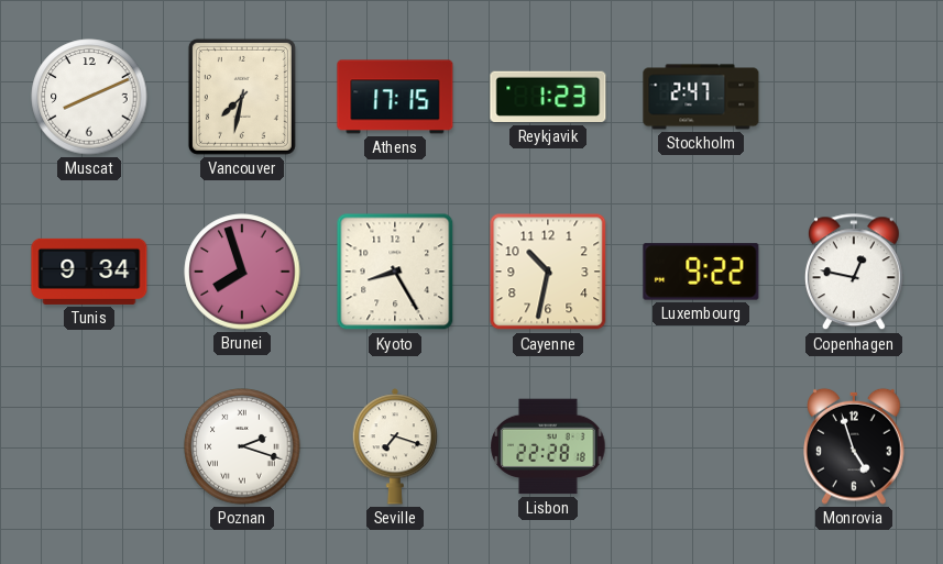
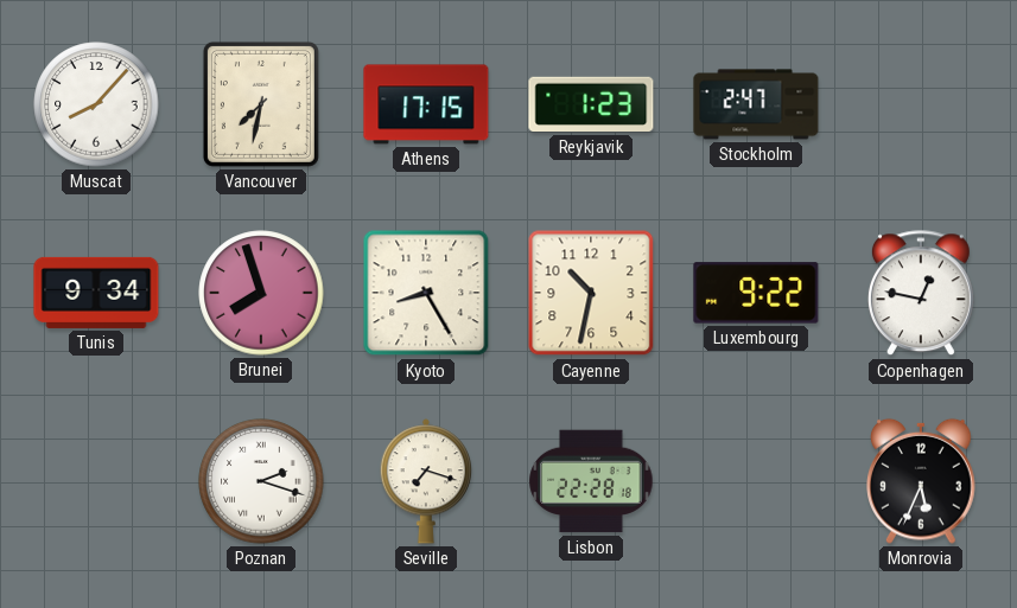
Muscat: 8:11 -> 8:07 (96, 104)
Monrovia: 4:57 -> 5:34 (921, 481)
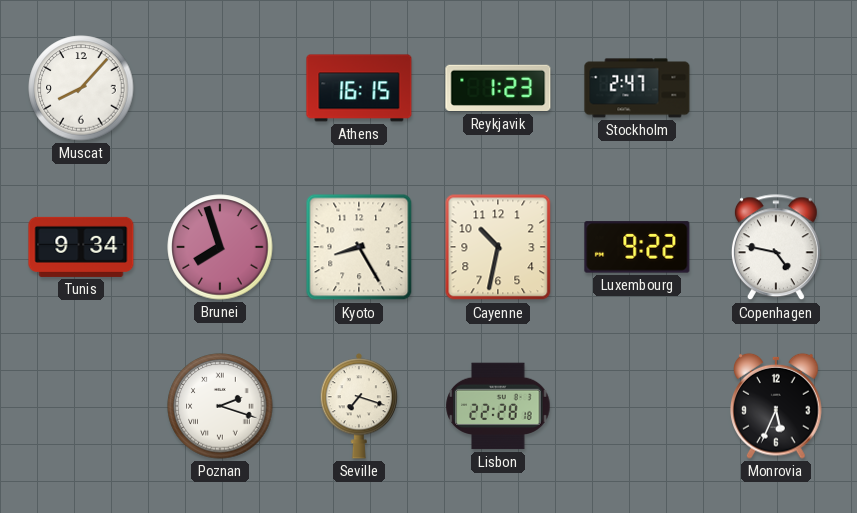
Vancouver: 7:32 -> none (261, 104)
Athens: 17:15 -> 16:15 (359, 88)
Copenhagen: 12:47 -> 4:47 (776, 248)
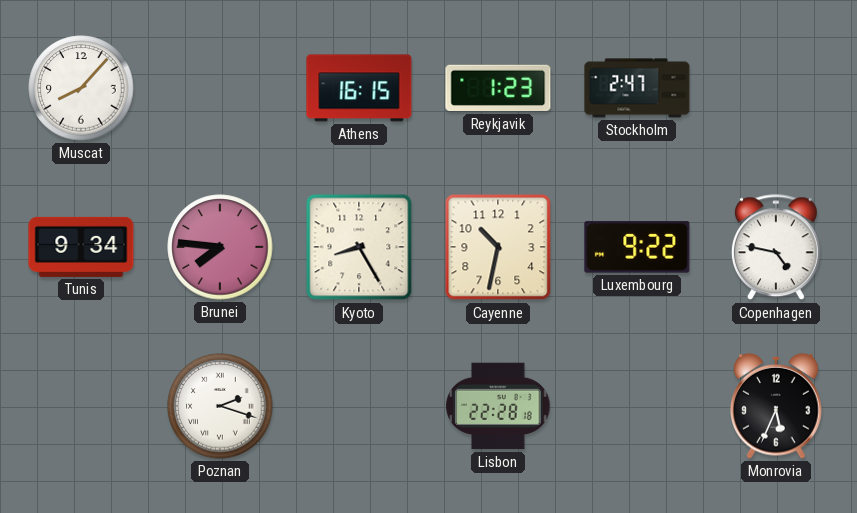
Brunei: 7:57 -> 7:46 (220, 247)
Seville: 7:18 -> none (358, 406)
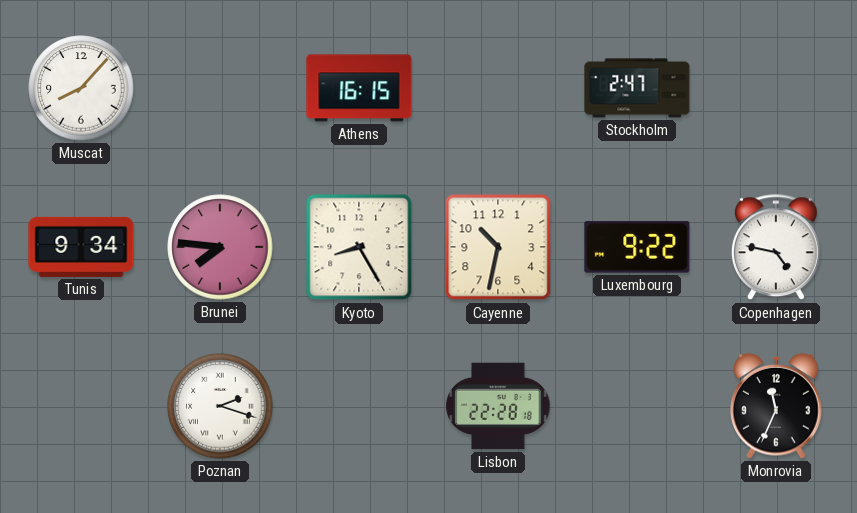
Reykjavik: 1:23 -> none (498, 88)
Monrovia: 5:34 -> 11:34 (776, 406)
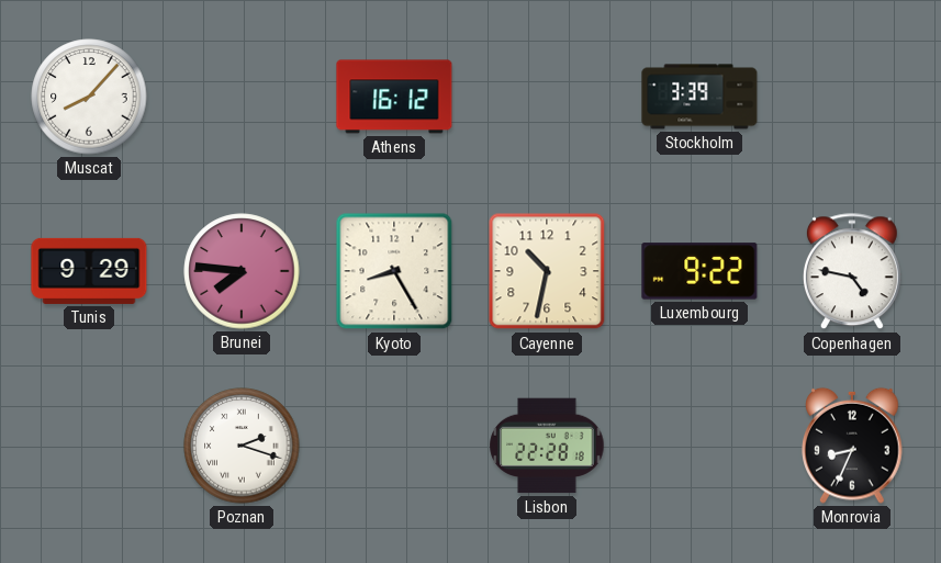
Athens: 16:15 -> 16:12 (394, 97)
Stockholm: 2:47 -> 3:39 (699, 97)
Tunis: 9:34 -> 9:29 (89, 271)
Monrovia: 11:34 -> 8:34 (852, 446)
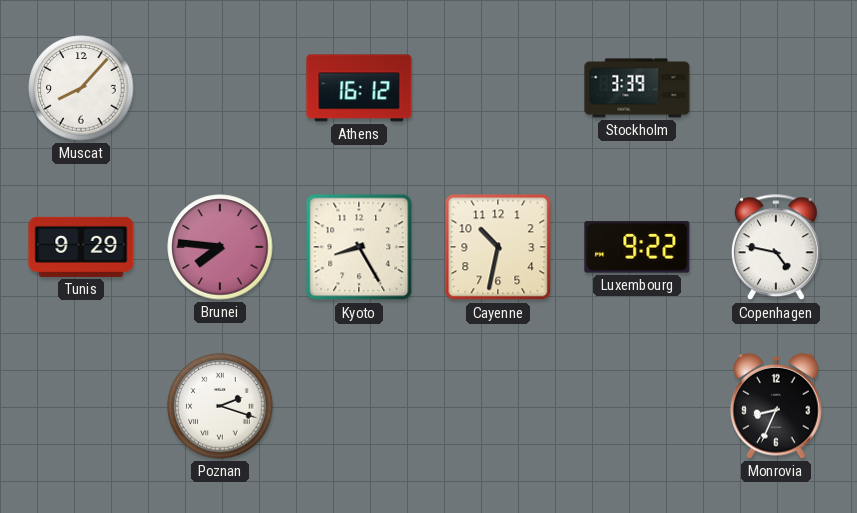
Lisbon: 22:28 -> none (547, 446)
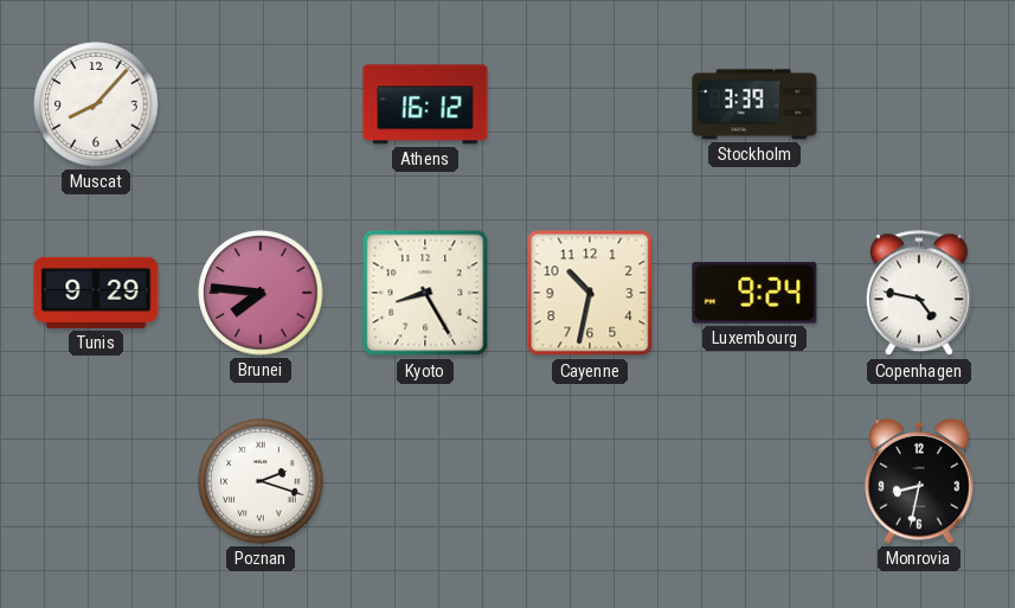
Luxembourg: 9:22 -> 9:24 (754, 293)
Monrovia: 8:34 -> 8:32 (919, 481)
